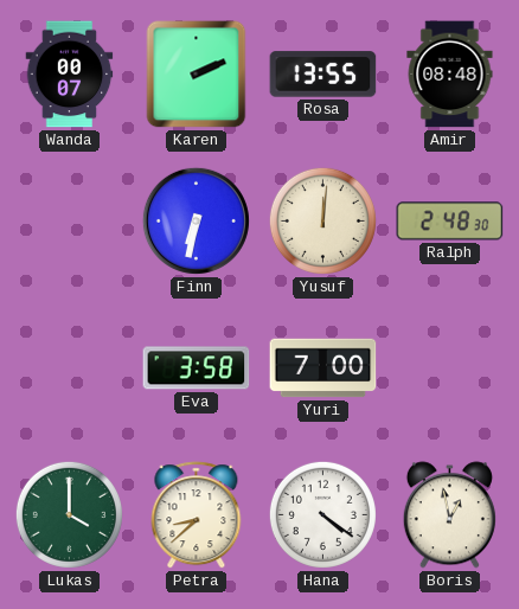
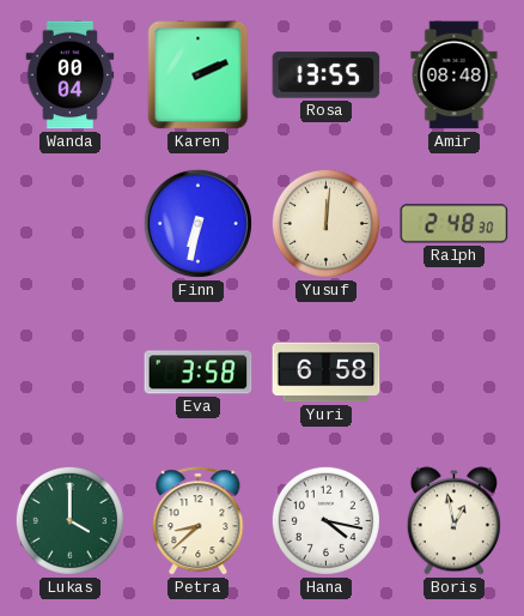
Wanda: 00:07 -> 00:04 (71, 76)
Yuri: 7:00 -> 6:58 (327, 373)
Hana: 4:21 -> 4:17 (325, 520)
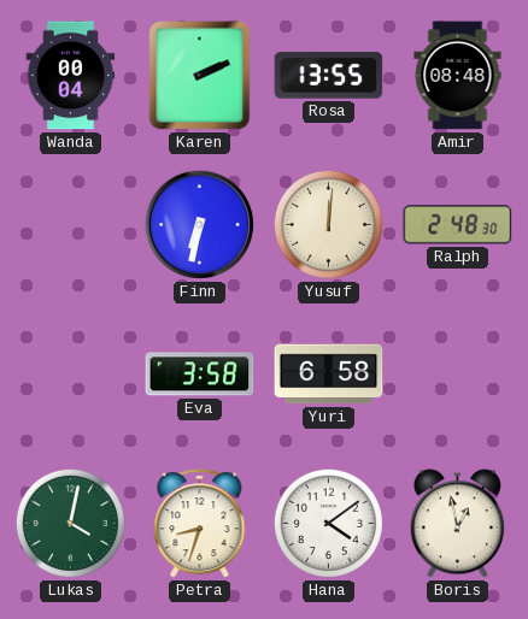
Lukas: 4:00 -> 4:02 (70, 523)
Petra: 8:38 -> 8:33 (200, 524)
Hana: 4:17 -> 4:09 (328, 523)
